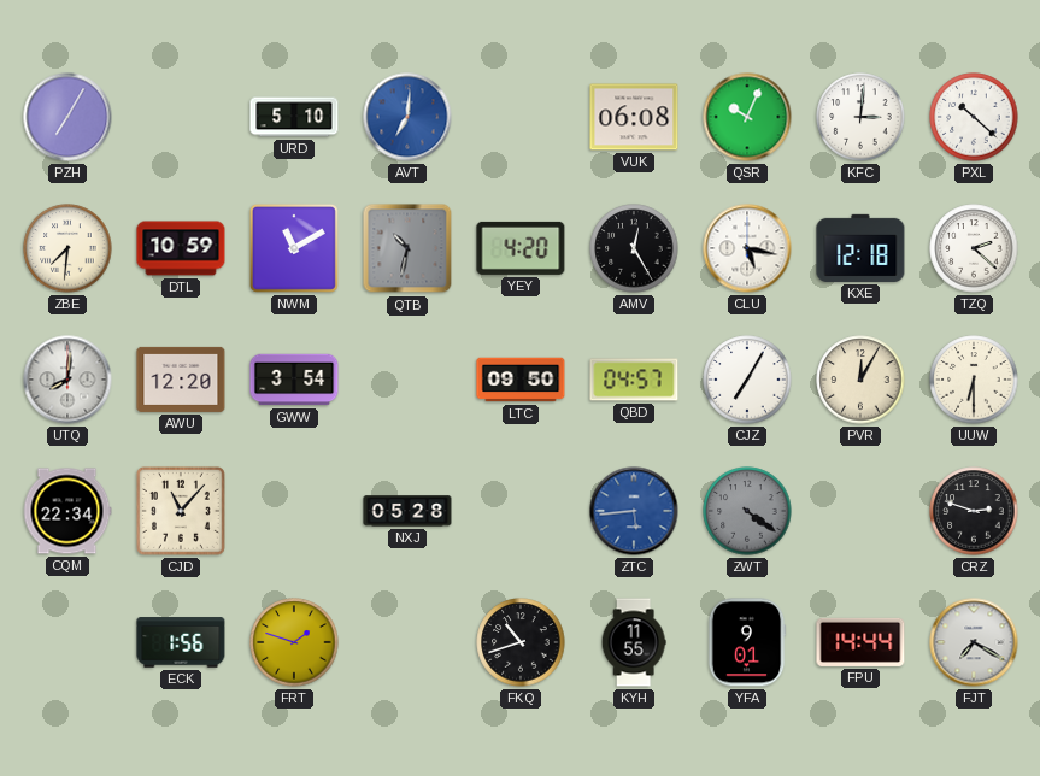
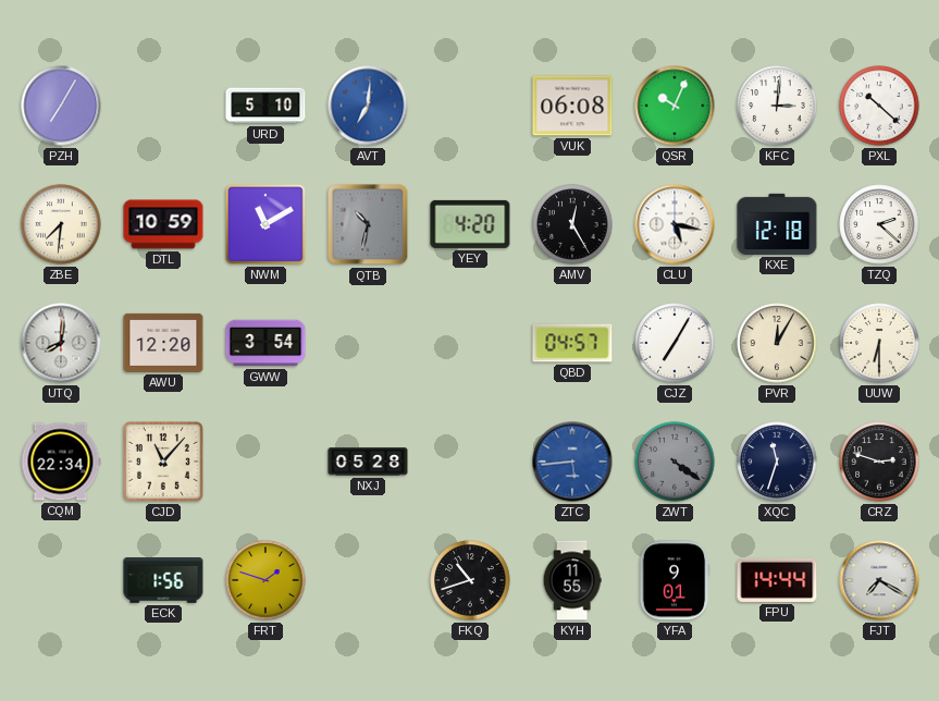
LTC: 09:50 -> none (521, 380)
XQC: none -> 11:33 (777, 462)
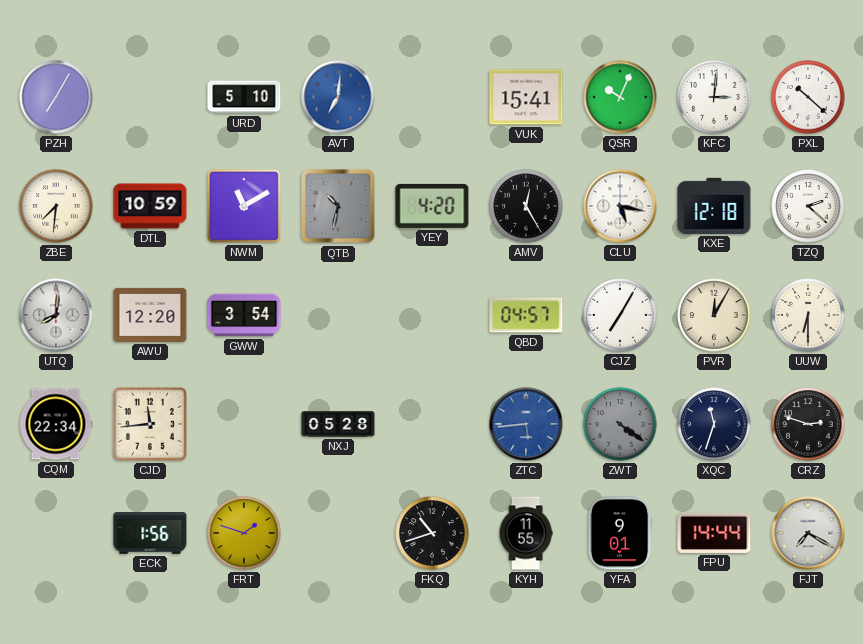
VUK: 06:08 -> 15:41 (526, 97)
CJD: 11:07 -> 11:44 (150, 424)
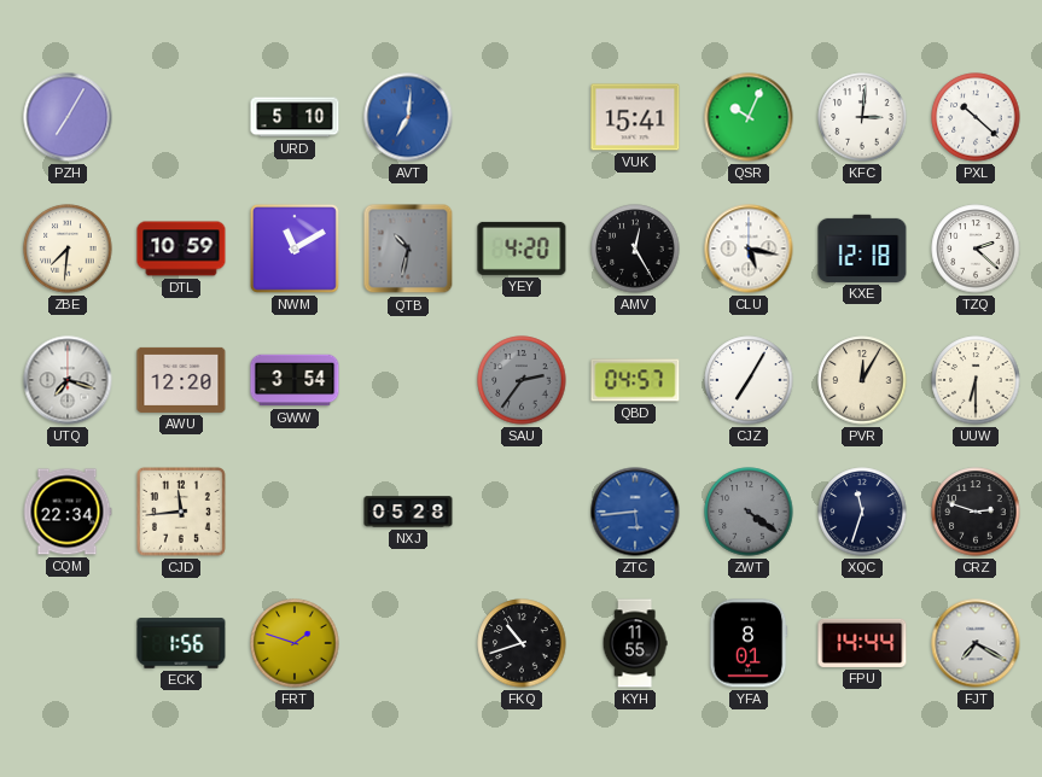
UTQ: 8:01 -> 7:18 (68, 380)
SAU: none -> 2:36 (522, 380)
YFA: 9:01 -> 8:01 (749, 643)
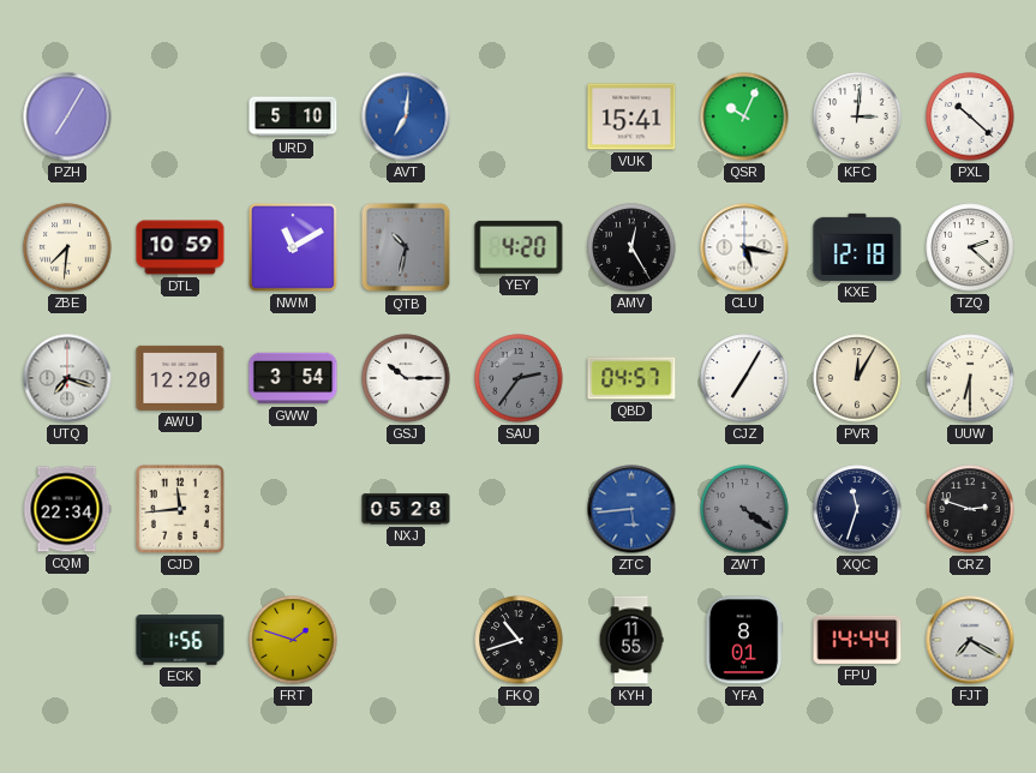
GSJ: none -> 10:15 (406, 378)
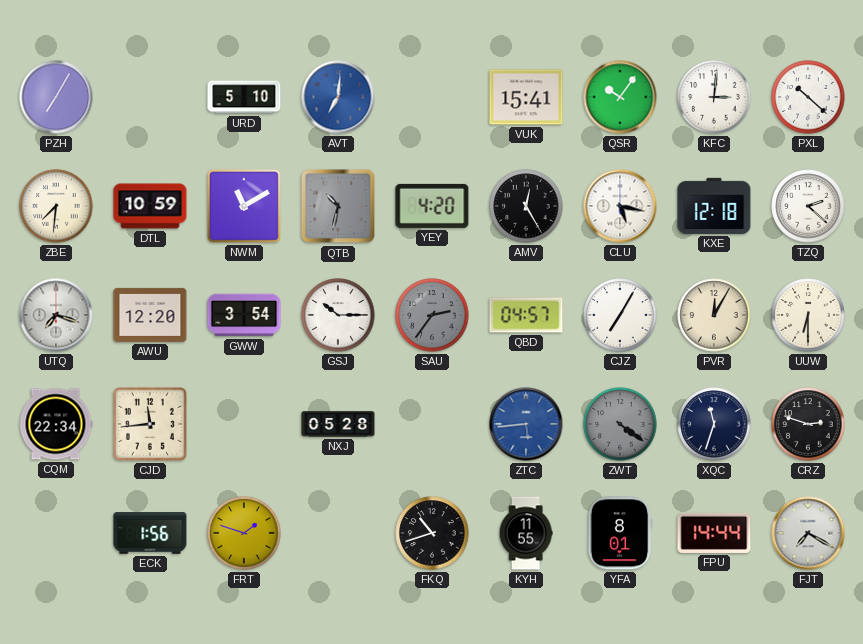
QSR: 10:04 -> 10:06 (620, 97)
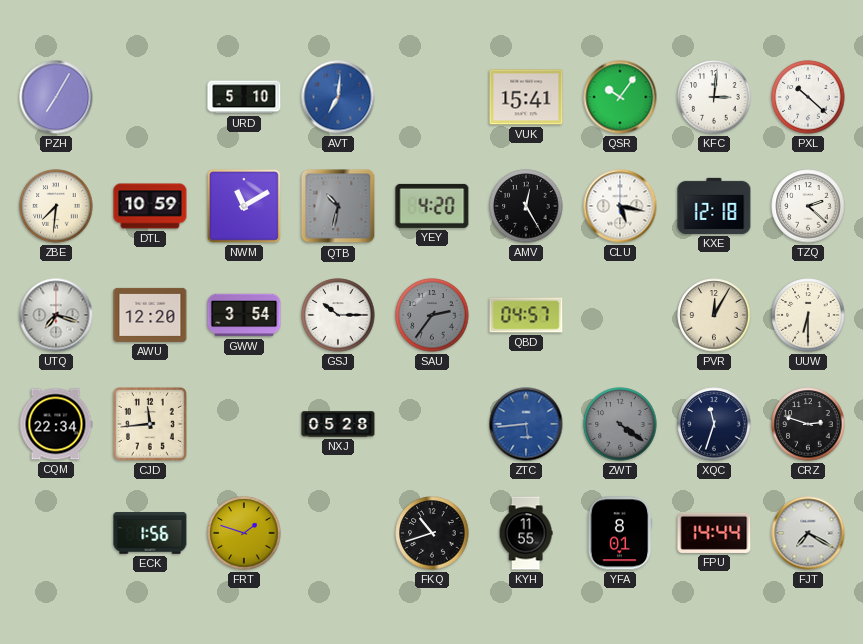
CJZ: 7:05 -> none (620, 315)
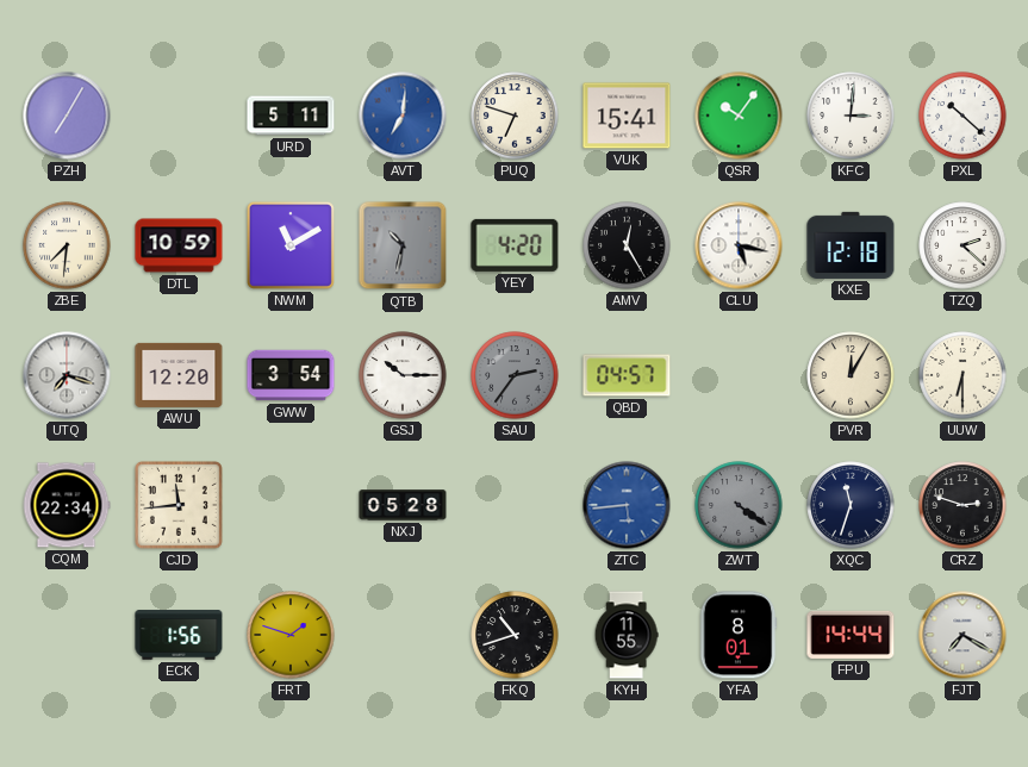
URD: 5:10 -> 5:11 (291, 116)
PUQ: none -> 6:48 (515, 116)
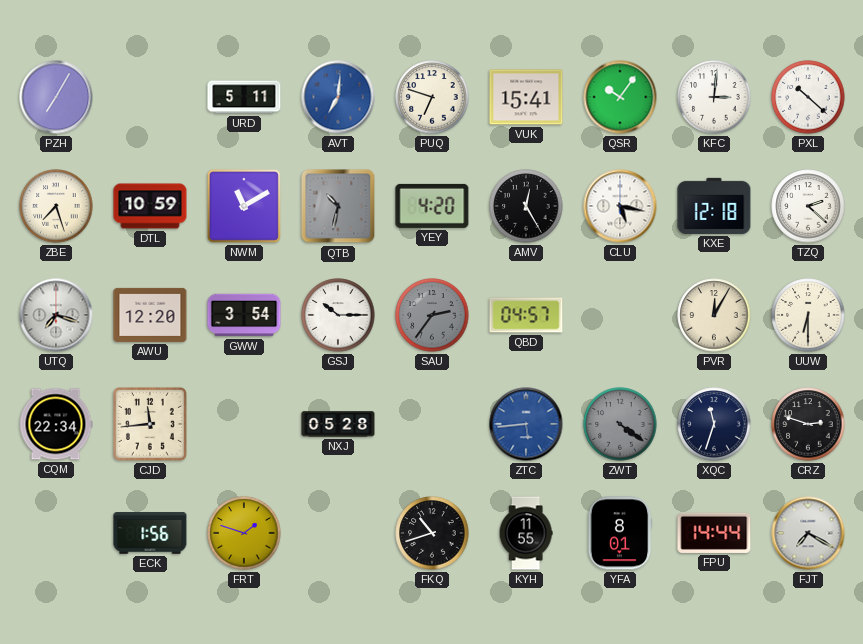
ZBE: 7:31 -> 7:27 (56, 206)
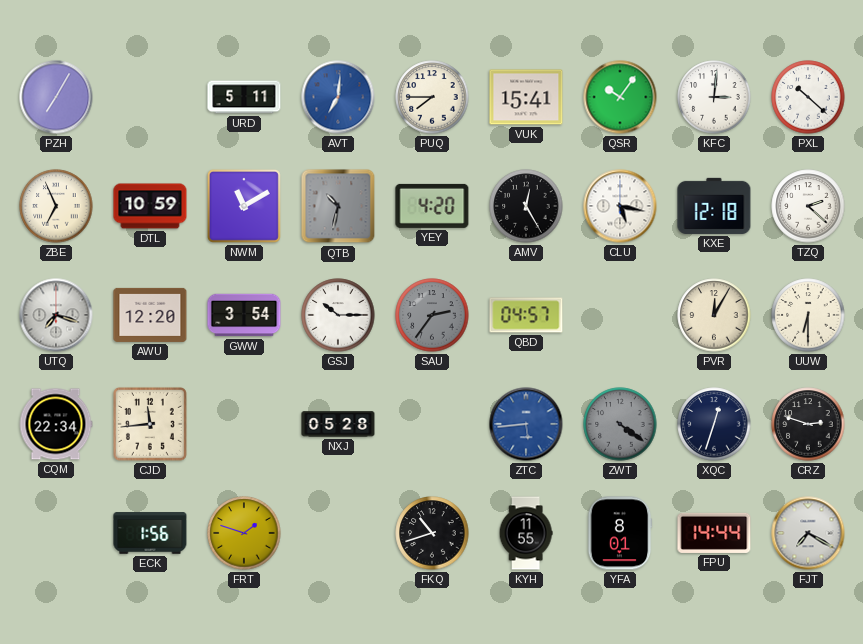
PUQ: 6:48 -> 7:45 (432, 97)
ZBE: 7:27 -> 6:56 (56, 206)
XQC: 11:33 -> 12:33 (714, 424)
